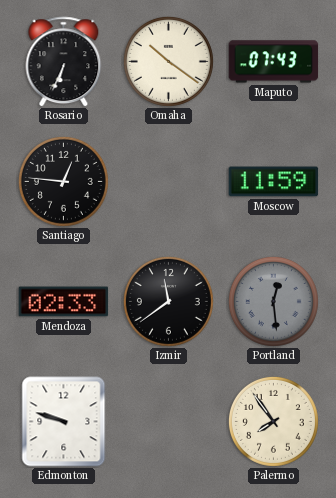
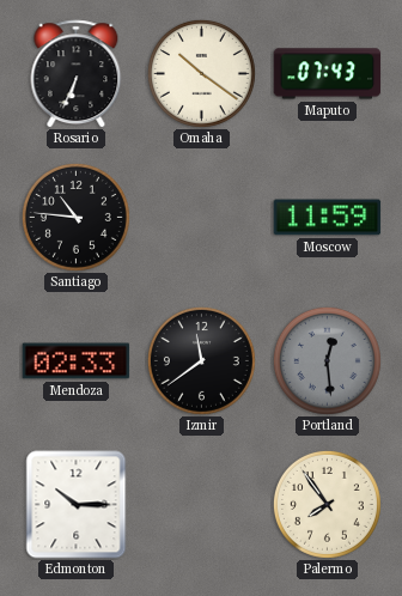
Santiago: 12:46 -> 10:46 (75, 217)
Edmonton: 9:48 -> 10:15 (77, 505)
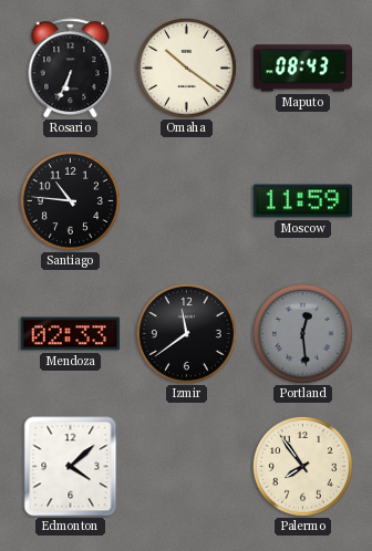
Maputo: 07:43 -> 08:43 (303, 69)
Edmonton: 10:15 -> 4:08 (71, 467)
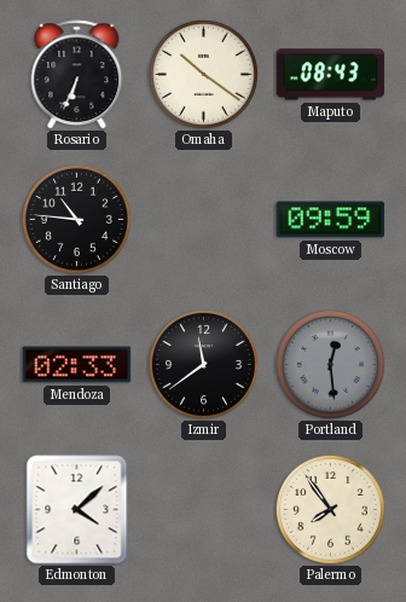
Moscow: 11:59 -> 09:59 (331, 220)
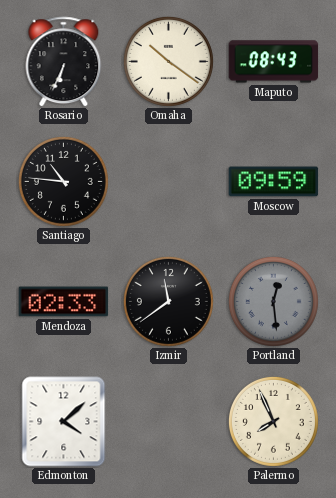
Palermo: 7:54 -> 7:56 (273, 421)
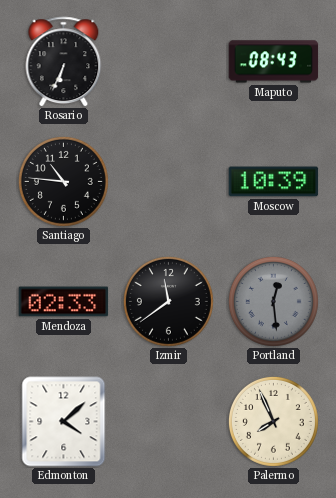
Omaha: 10:21 -> none (168, 61)
Moscow: 09:59 -> 10:39 (274, 182)
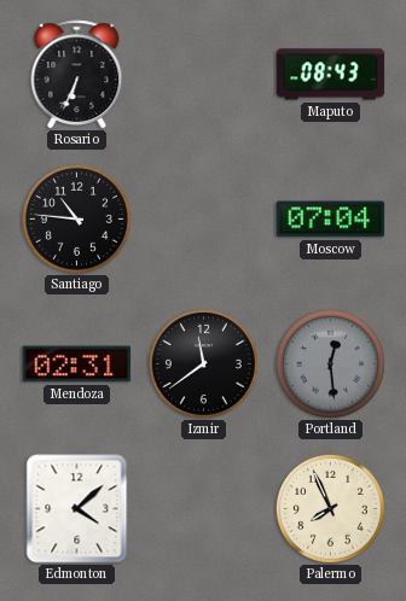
Moscow: 10:39 -> 07:04 (331, 220)
Mendoza: 02:33 -> 02:31 (77, 364)
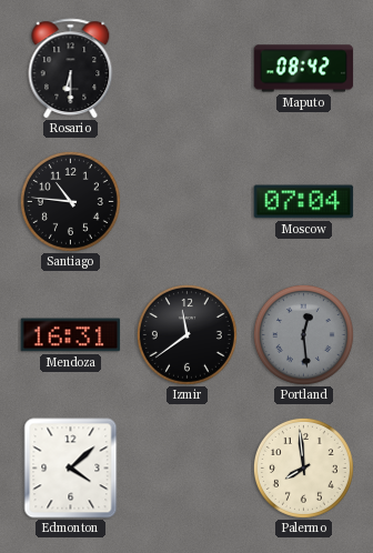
Rosario: 6:34 -> 6:30 (71, 69)
Maputo: 08:43 -> 08:42 (304, 69)
Mendoza: 02:31 -> 16:31 (71, 335)
Palermo: 7:56 -> 7:59 (303, 467)
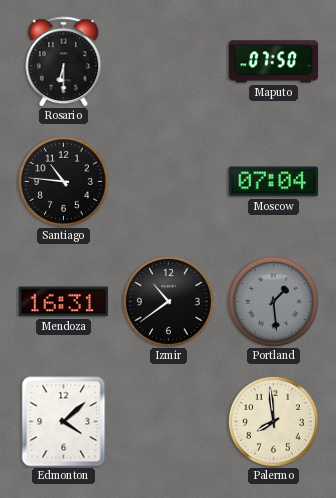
Maputo: 08:42 -> 07:50 (274, 62)
Izmir: 11:39 -> 10:39 (168, 301)
Portland: 12:29 -> 1:29 (273, 301)
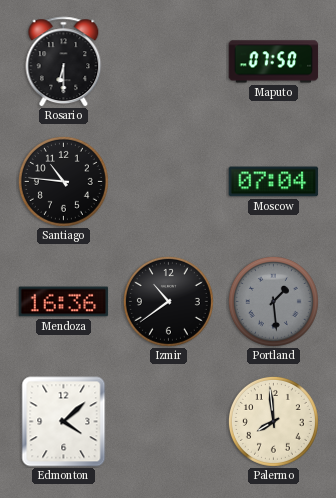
Mendoza: 16:31 -> 16:36 (64, 302)
